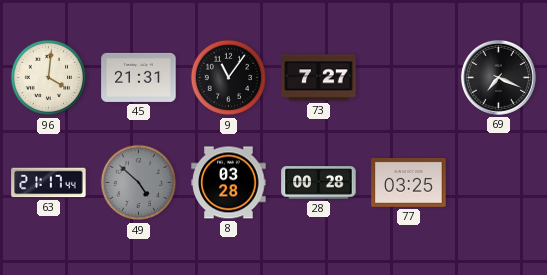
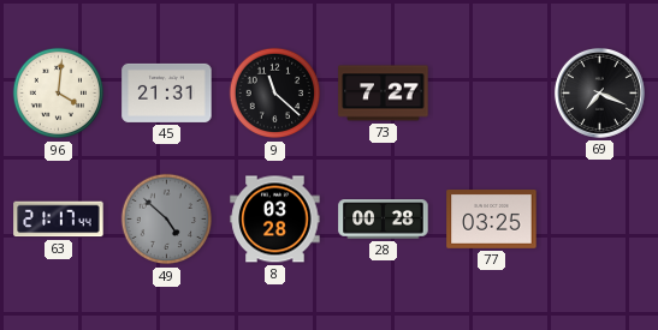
9: 11:06 -> 11:22 (275, 94)
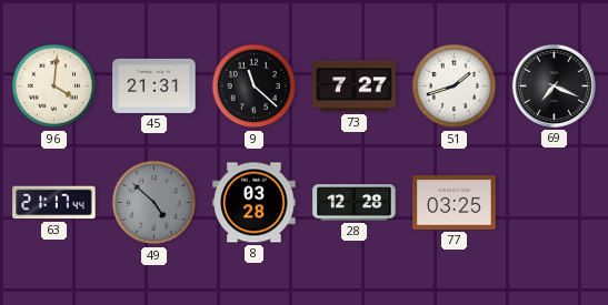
51: none -> 1:42 (455, 87)
28: 00:28 -> 12:28 (355, 203)
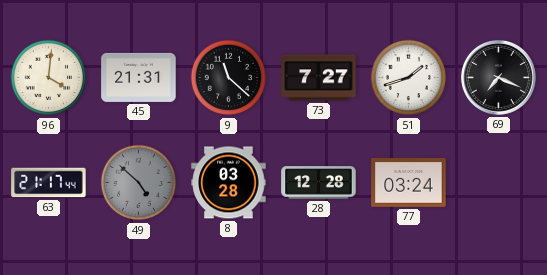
77: 03:25 -> 03:24 (409, 183)
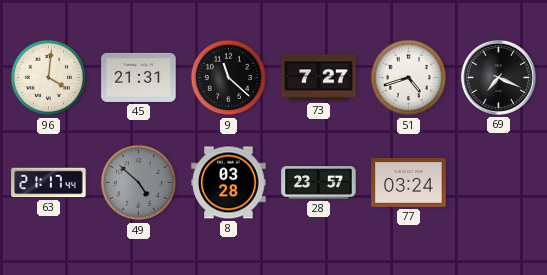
51: 1:42 -> 4:42 (409, 78)
28: 12:28 -> 23:57 (319, 183)
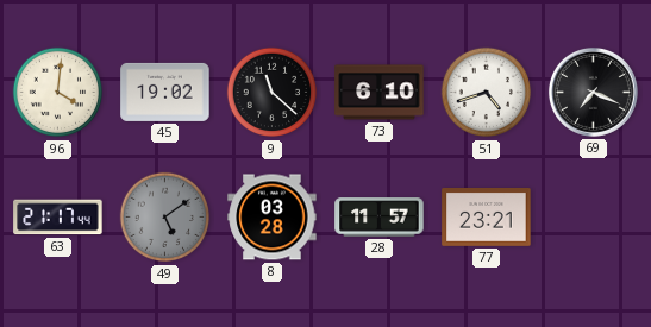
45: 21:31 -> 19:02 (165, 92)
73: 7:27 -> 6:10 (380, 93)
49: 4:52 -> 5:09 (165, 218)
28: 23:57 -> 11:57 (380, 218)
77: 03:24 -> 23:21 (487, 218)
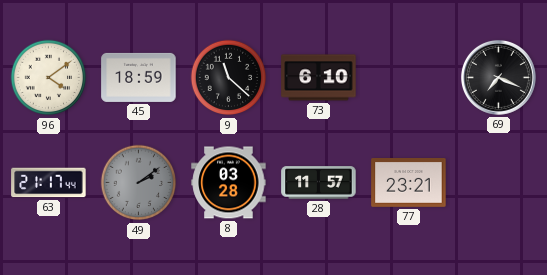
96: 4:01 -> 4:09 (49, 78)
45: 19:02 -> 18:59 (139, 77)
51: 4:42 -> none (487, 93)
49: 5:09 -> 2:09 (139, 183)
